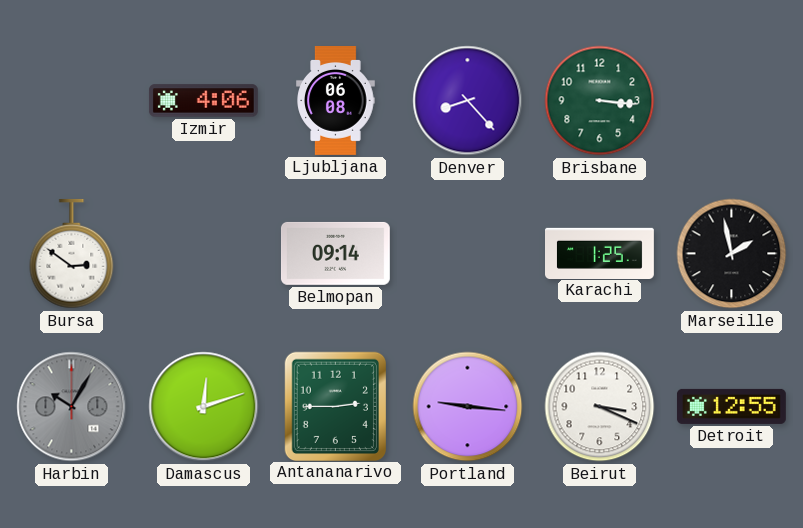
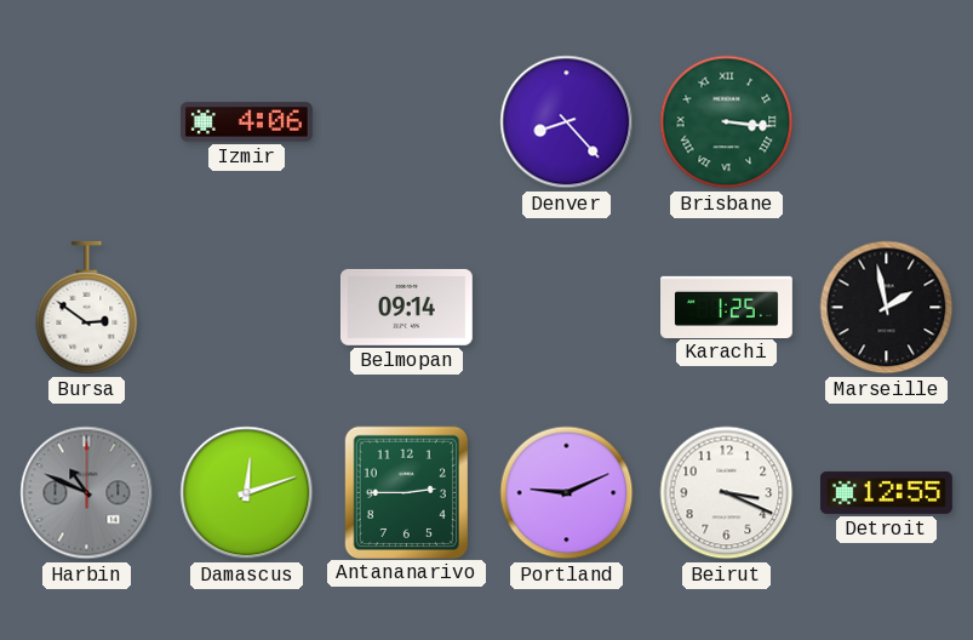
Ljubljana: 06:08 -> none (336, 101)
Brisbane numerals: Arabic -> Roman (727, 122)
Harbin: 10:05 -> 10:49 (87, 493)
Portland: 9:16 -> 9:11 (567, 493)
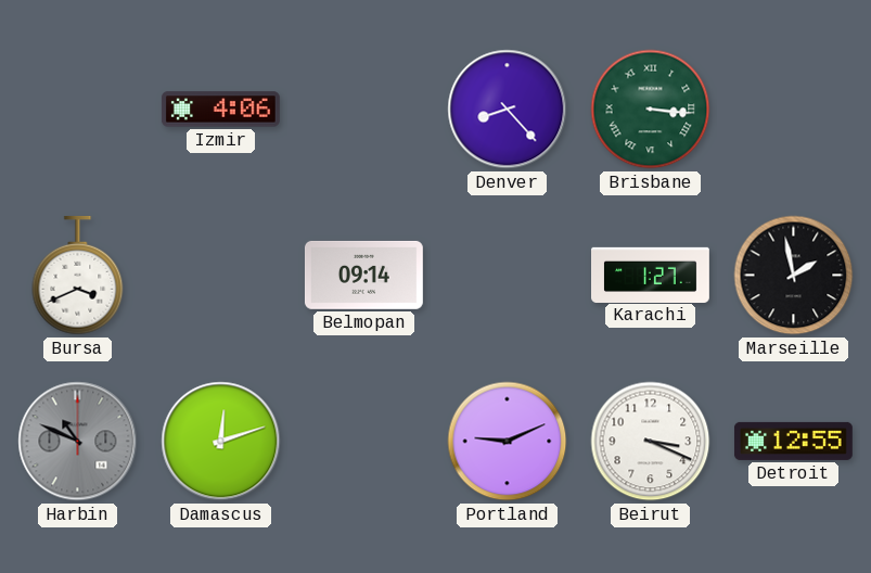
Bursa: 2:51 -> 3:41 (78, 276)
Karachi: 1:25 -> 1:27 (651, 275)
Antananarivo: 2:45 -> none (406, 492)
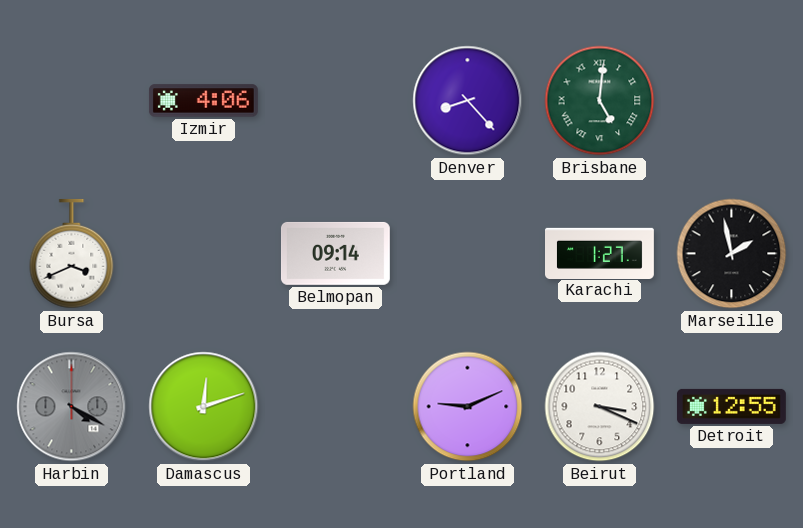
Brisbane: 3:16 -> 5:01 (600, 101)
Harbin: 10:49 -> 4:20 (72, 407)
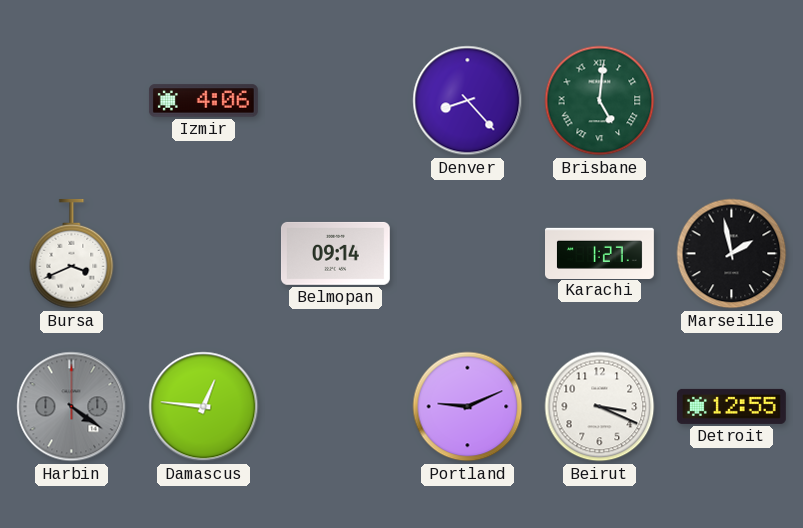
Harbin: 4:20 -> 4:21 (72, 407)
Damascus: 12:12 -> 12:46 (204, 407)
